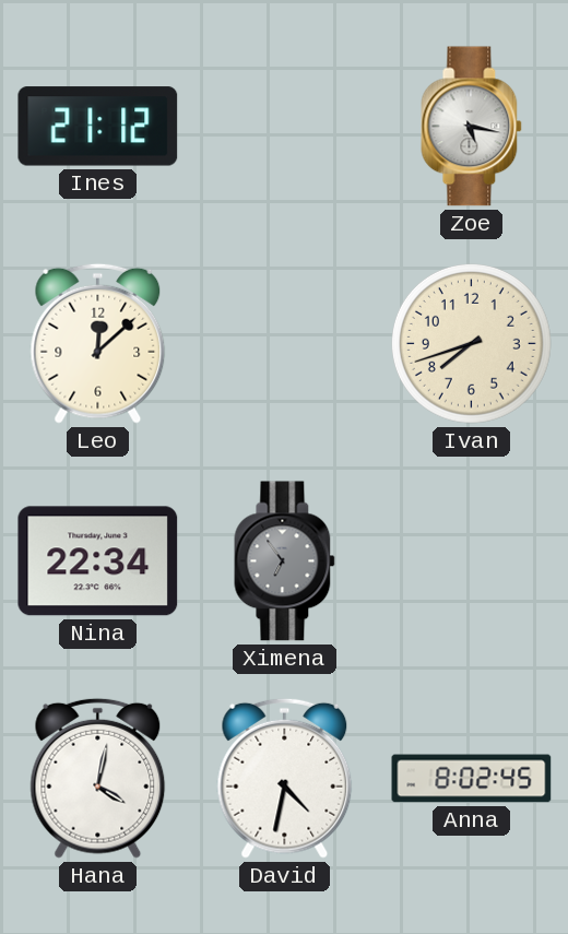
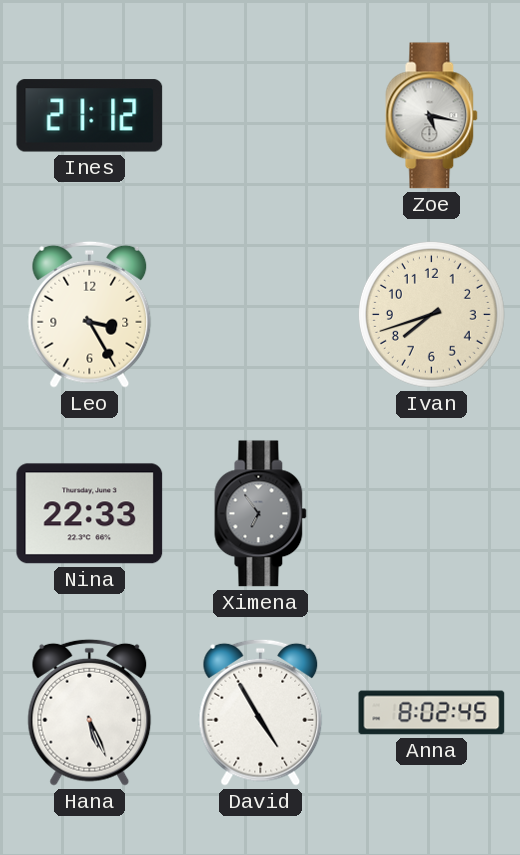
Leo: 12:08 -> 3:25 (90, 314)
Nina: 22:34 -> 22:33 (90, 514)
Hana: 4:02 -> 5:26 (90, 712)
David: 4:32 -> 4:55 (261, 712)
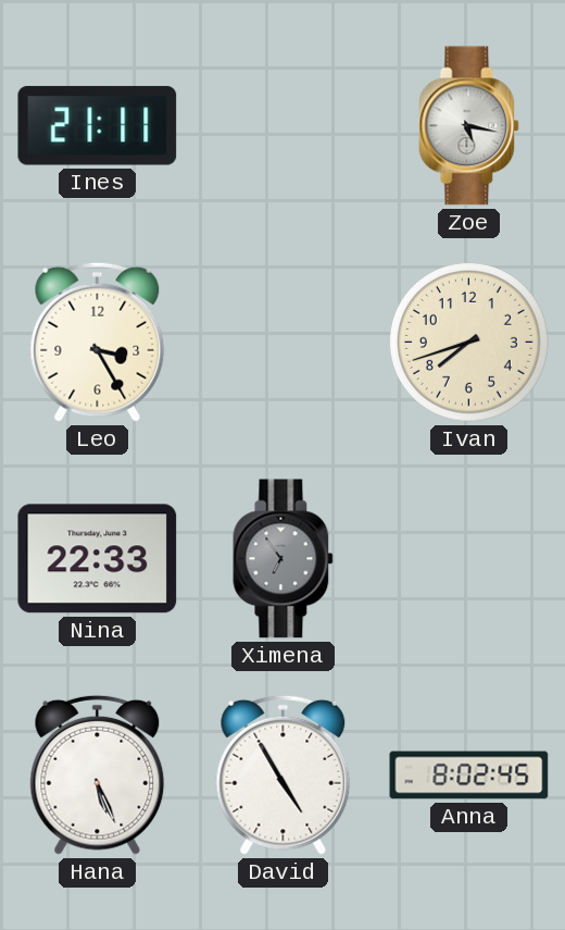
Ines: 21:12 -> 21:11 (98, 126)
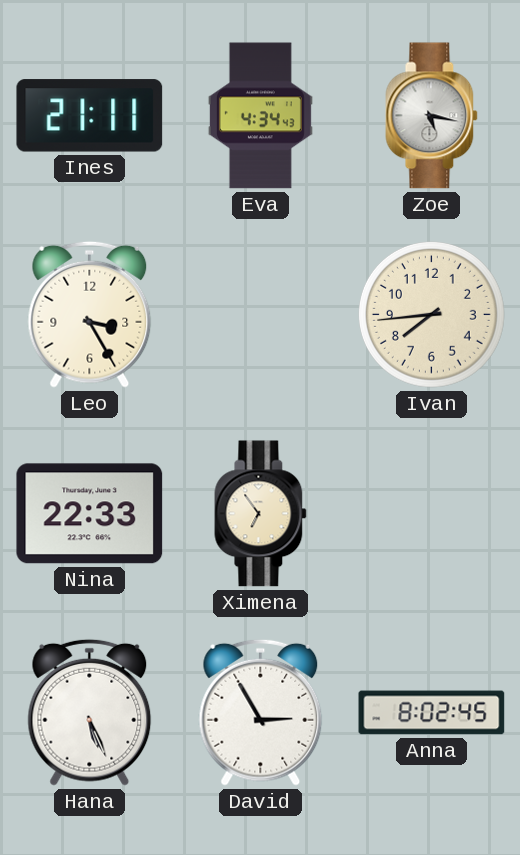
Eva: none -> 4:34 (260, 116)
Ivan: 7:42 -> 7:44 (431, 314)
Ximena dial: grey -> cream (261, 514)
David: 4:55 -> 2:55 (261, 712)
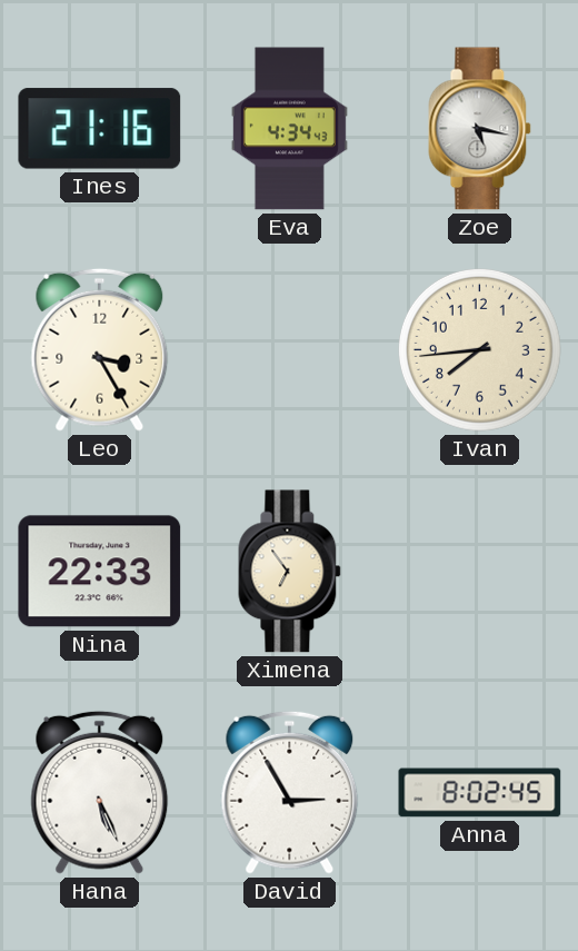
Ines: 21:11 -> 21:16 (100, 129)
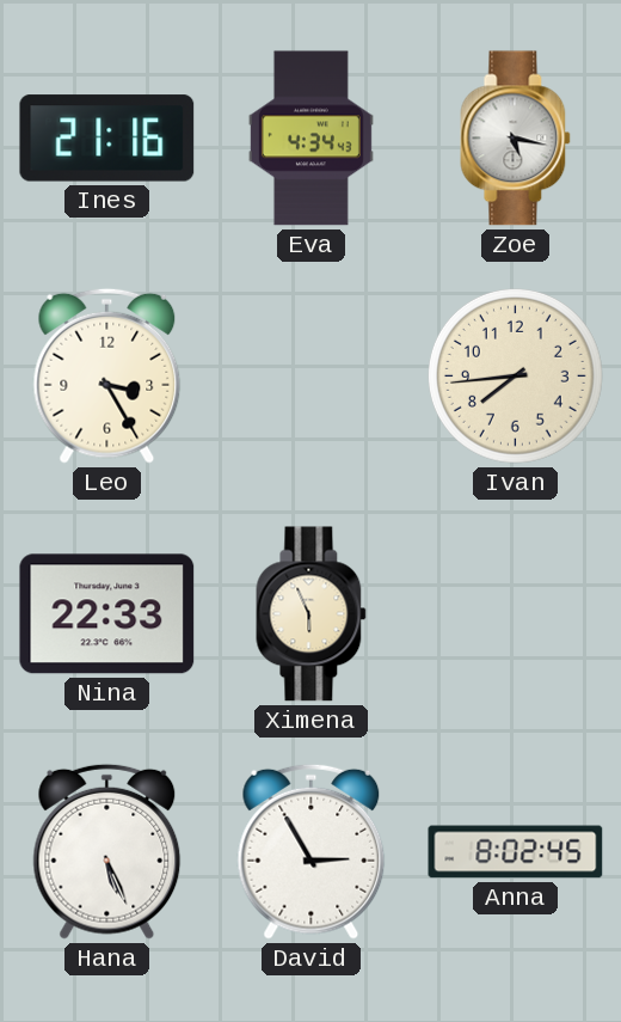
Ximena: 6:54 -> 5:56 (312, 614)
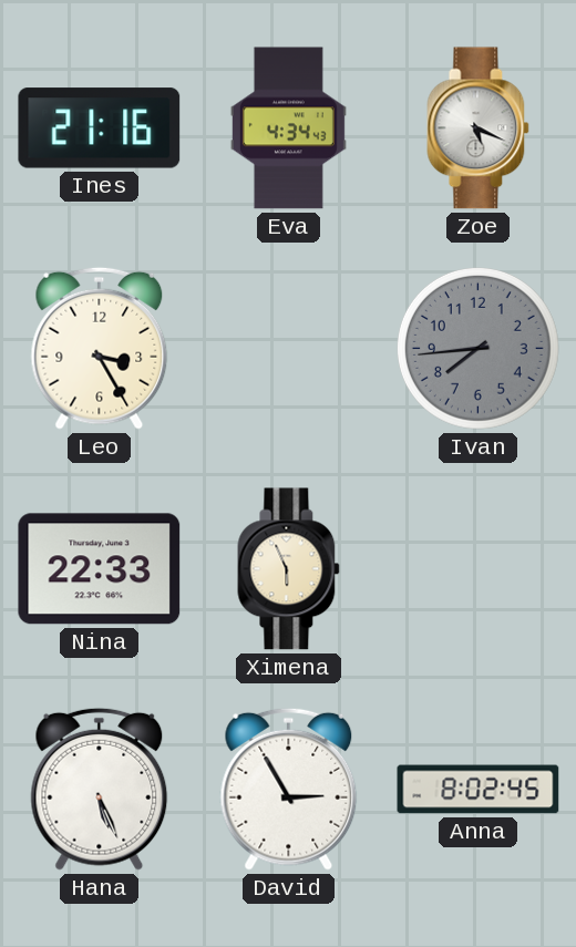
Zoe: 5:17 -> 5:19 (479, 128)
Ivan dial: cream -> grey (477, 348)
